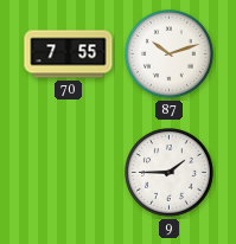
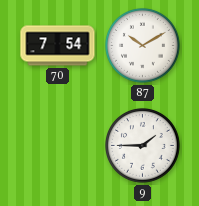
70: 7:55 -> 7:54 (58, 46)
87: 10:12 -> 10:10 (143, 46)
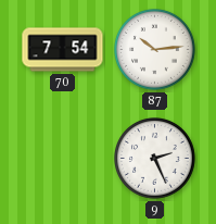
87: 10:10 -> 10:14 (155, 50)
9: 1:45 -> 2:26 (155, 159)
